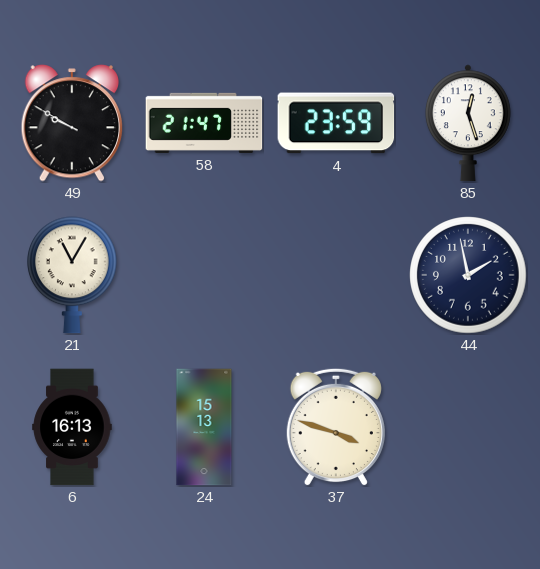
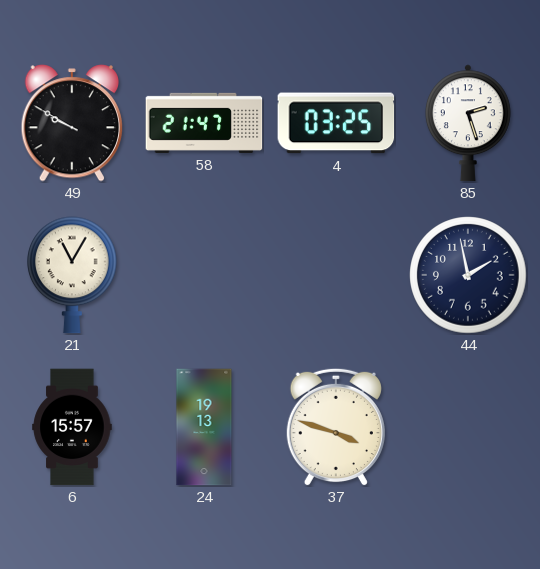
4: 23:59 -> 03:25 (336, 123)
85: 12:27 -> 2:27 (468, 123)
6: 16:13 -> 15:57 (72, 427)
24: 15:13 -> 19:13 (204, 427)
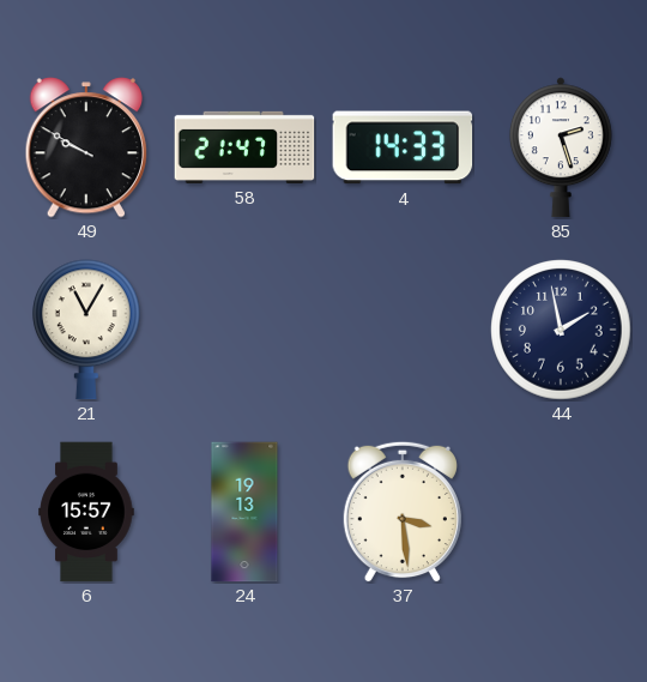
4: 03:25 -> 14:33 (403, 147)
37: 3:48 -> 3:29 (403, 512)
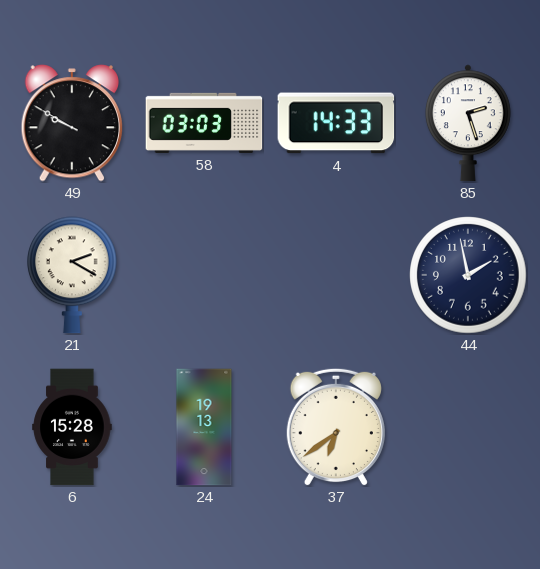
58: 21:47 -> 03:03 (204, 123)
21: 11:05 -> 2:20 (73, 275)
6: 15:57 -> 15:28 (72, 427)
37: 3:29 -> 6:39 (336, 427)
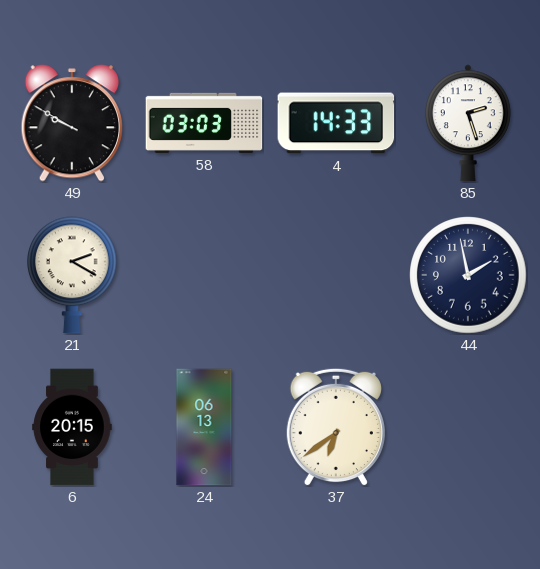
6: 15:28 -> 20:15 (72, 427)
24: 19:13 -> 06:13 (204, 427)
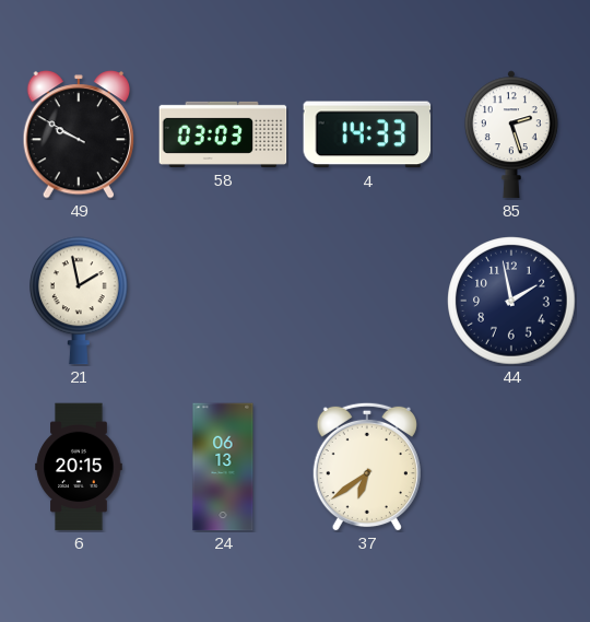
21: 2:20 -> 1:58 (80, 301)
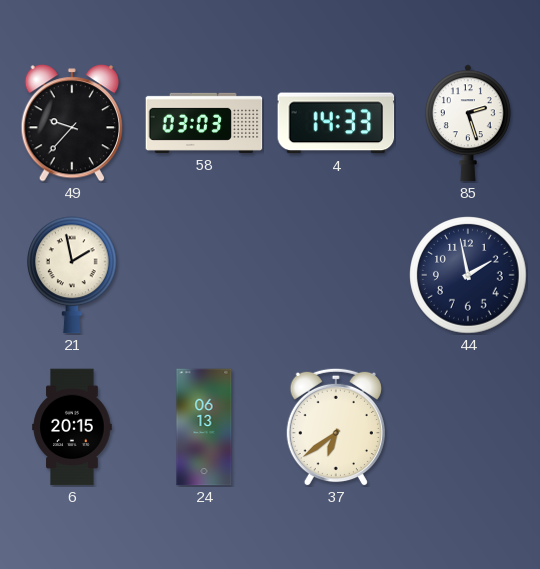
49: 9:50 -> 9:37 (71, 123)
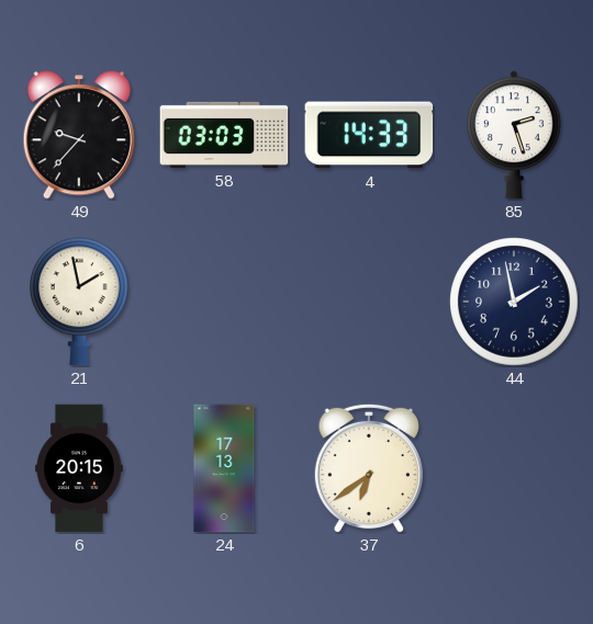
24: 06:13 -> 17:13 (224, 468)
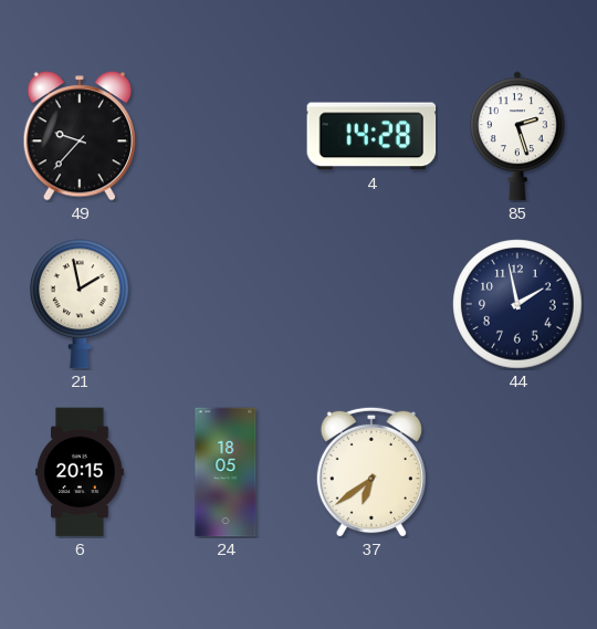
58: 03:03 -> none (224, 135)
4: 14:33 -> 14:28 (371, 136)
24: 17:13 -> 18:05 (226, 472)
